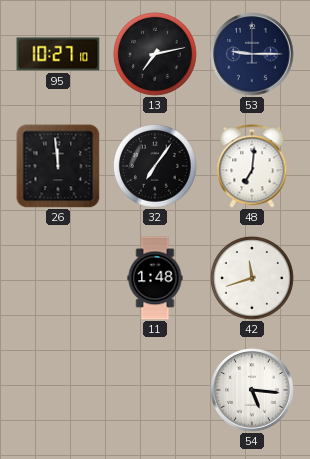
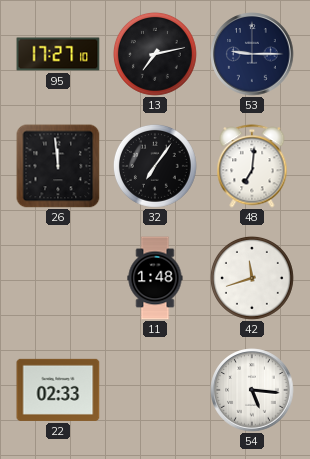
95: 10:27 -> 17:27 (58, 54)
22: none -> 02:33 (58, 390)
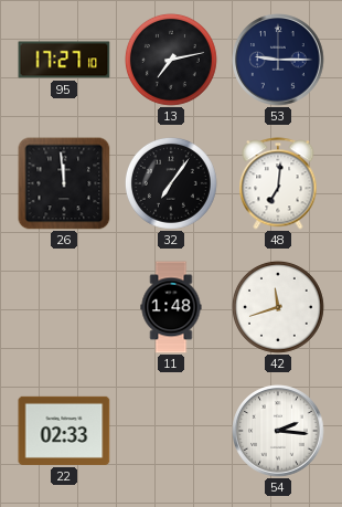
54: 5:16 -> 2:16 (278, 431)
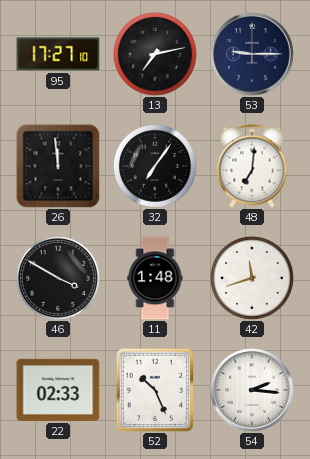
46: none -> 3:50 (58, 278)
52: none -> 10:26 (155, 390)
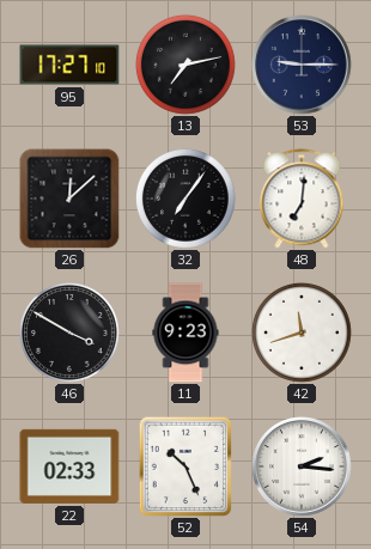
26: 11:59 -> 12:08 (69, 199)
11: 1:48 -> 9:23 (185, 333)
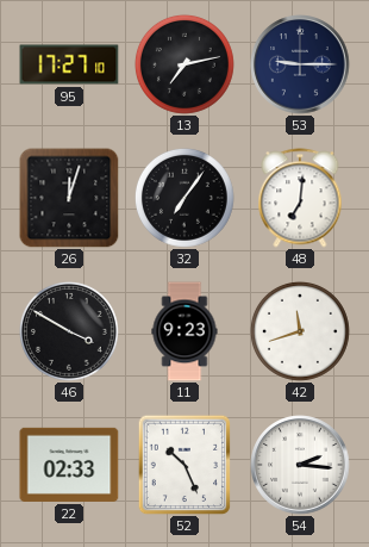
26: 12:08 -> 12:03 (69, 198)
